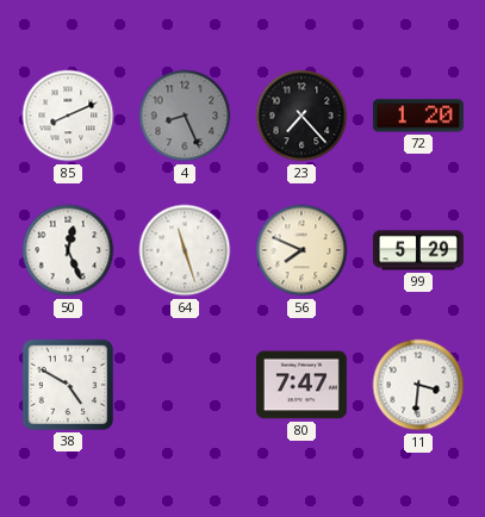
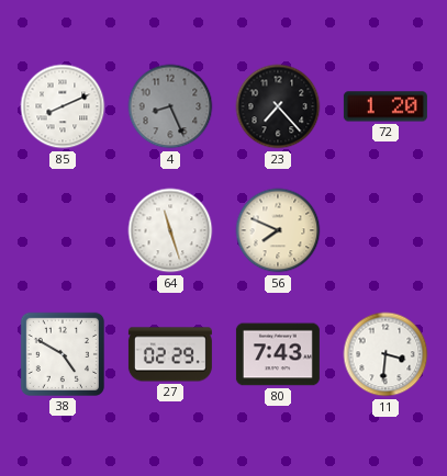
50: 12:26 -> none (68, 250)
99: 5:29 -> none (418, 250)
27: none -> 02:29 (170, 354)
80: 7:47 -> 7:43 (278, 354)
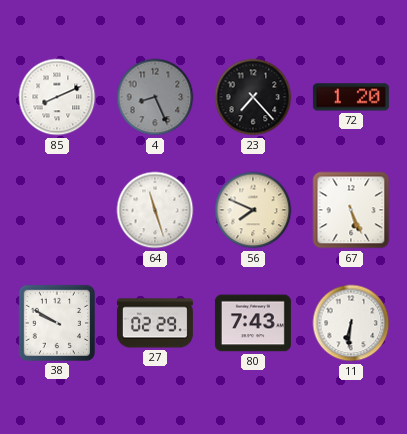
67: none -> 5:26 (351, 210)
38: 4:50 -> 9:50 (57, 323)
11: 3:31 -> 6:31 (351, 323)
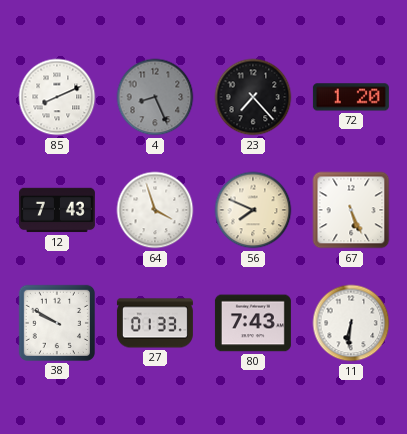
12: none -> 7:43 (57, 210)
64: 11:27 -> 3:57 (155, 210)
27: 02:29 -> 01:33 (155, 323)
